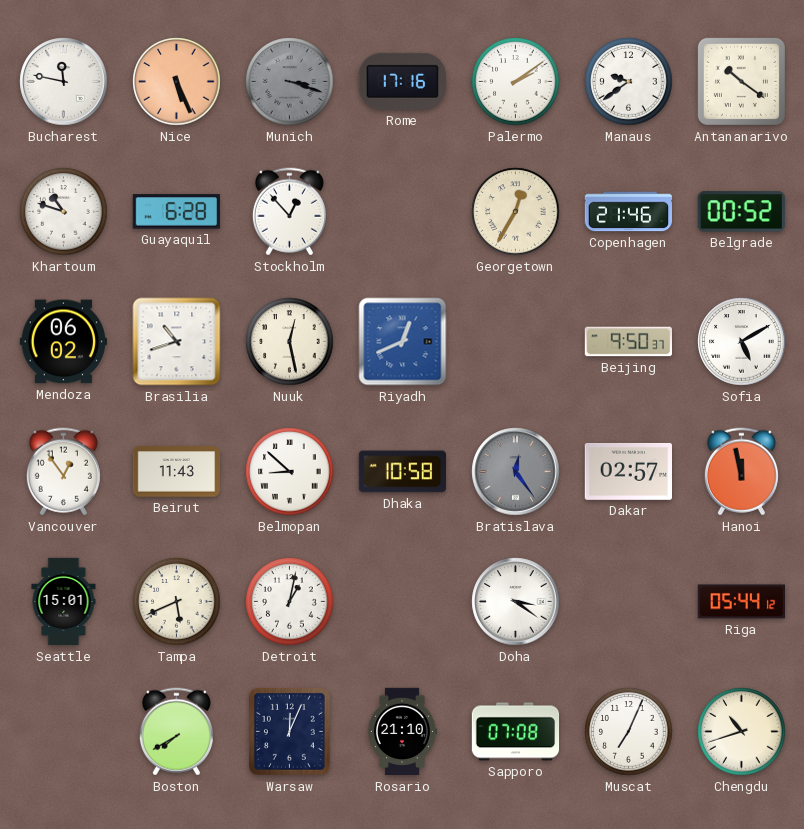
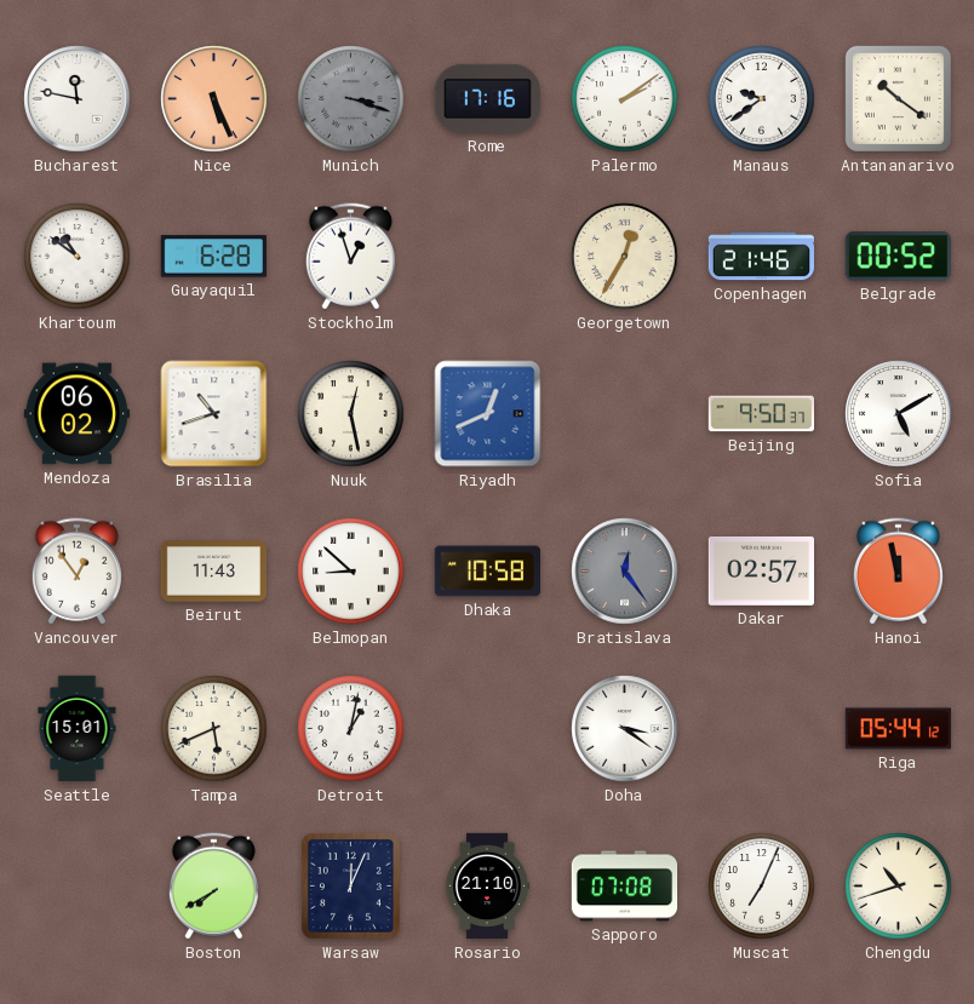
Khartoum: 10:48 -> 10:51 (78, 257)
Stockholm: 12:53 -> 12:57 (350, 257)
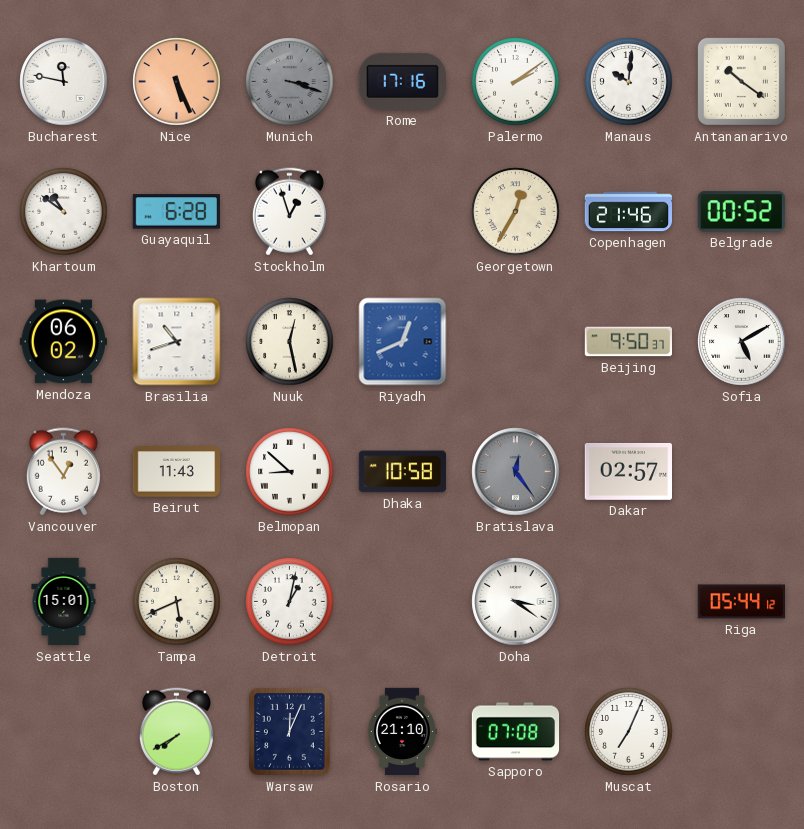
Manaus: 9:39 -> 10:01 (629, 82)
Hanoi: 11:58 -> none (898, 572)
Chengdu: 10:42 -> none (899, 887)
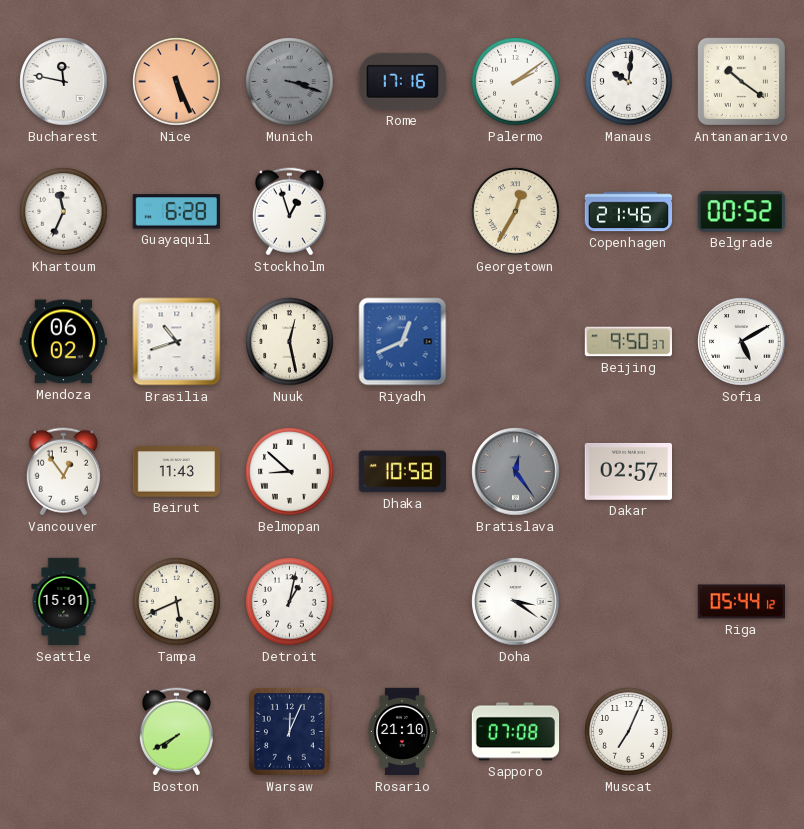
Khartoum: 10:51 -> 11:34 (64, 212)
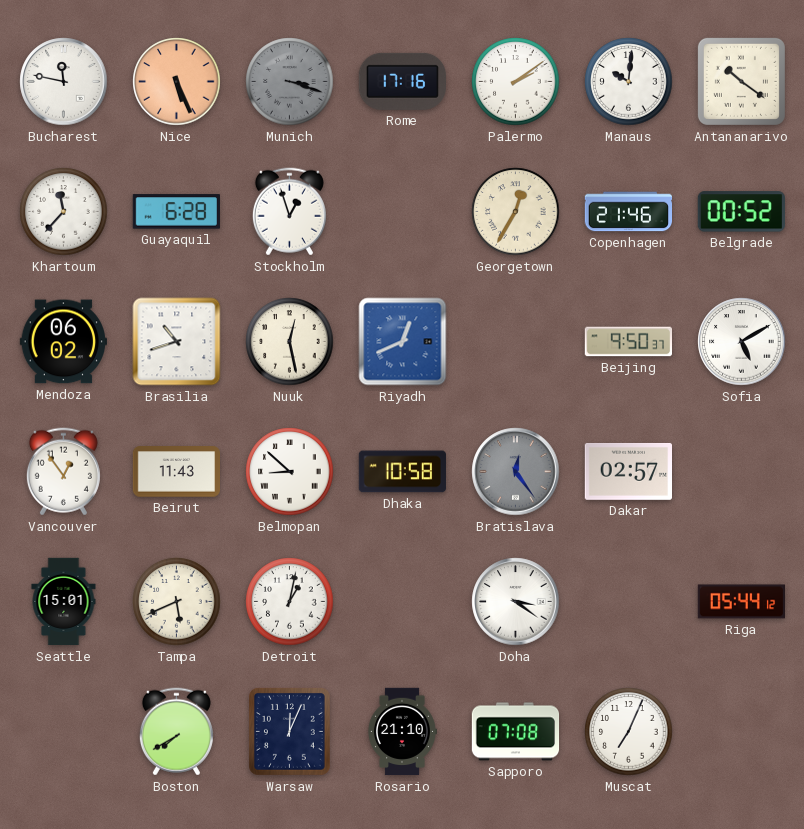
Khartoum: 11:34 -> 11:37 (64, 212)
